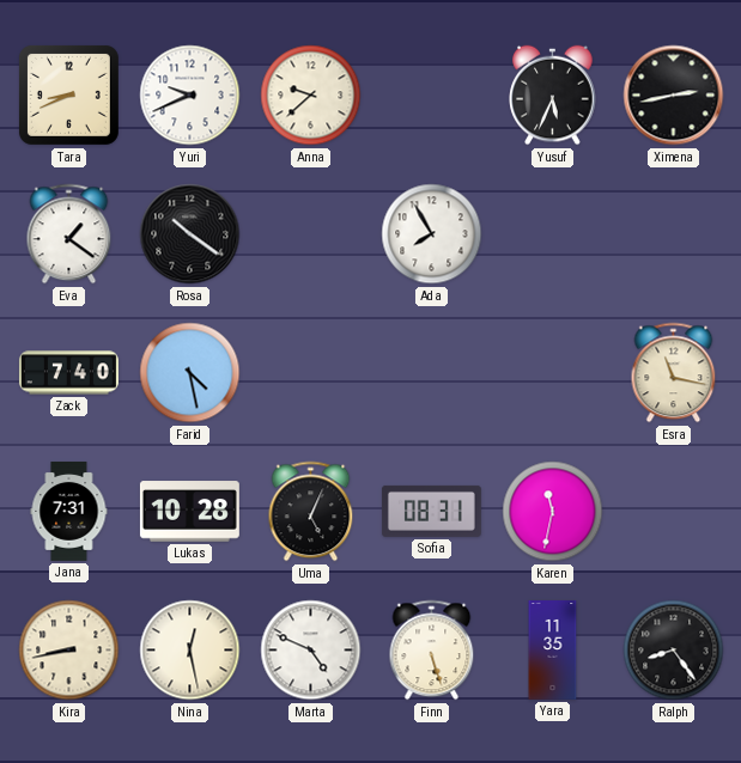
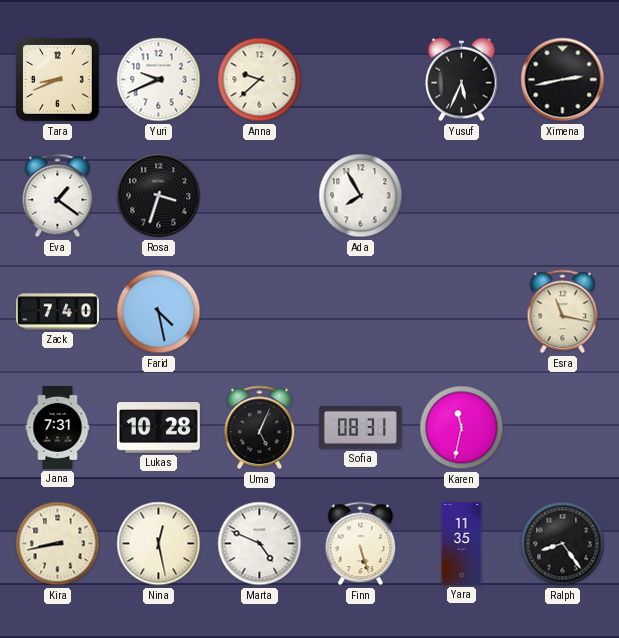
Rosa: 10:21 -> 3:33 (159, 196)
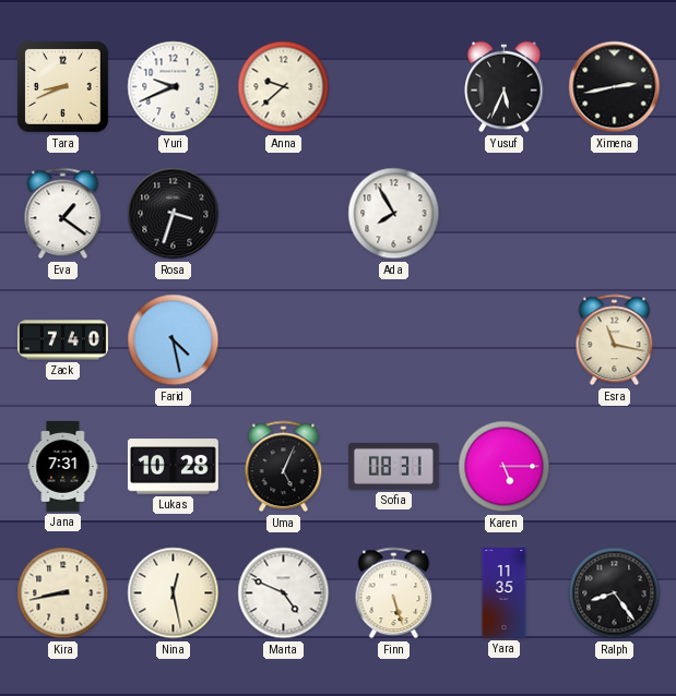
Karen: 11:32 -> 5:15 (505, 467)
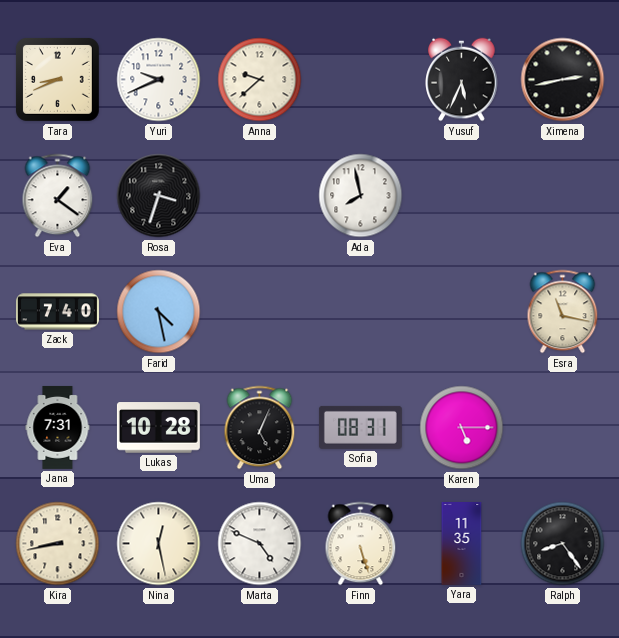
Ada: 7:55 -> 7:58 (361, 196)
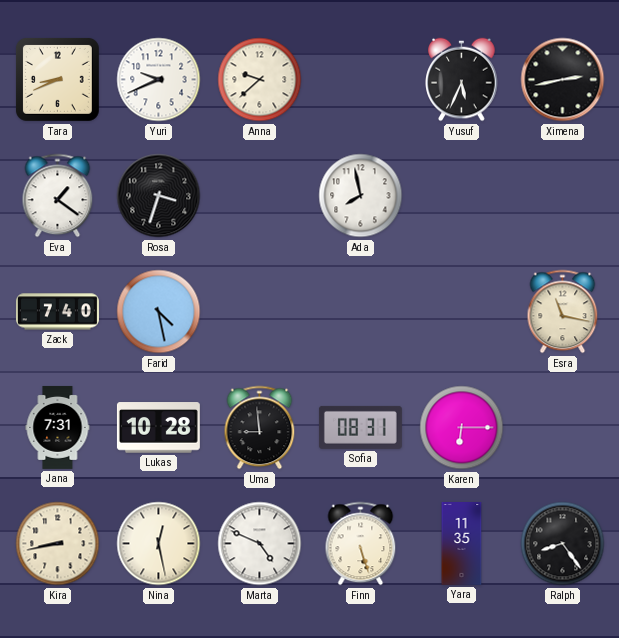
Uma: 5:04 -> 8:59 (260, 428)
Karen: 5:15 -> 6:15 (462, 428)
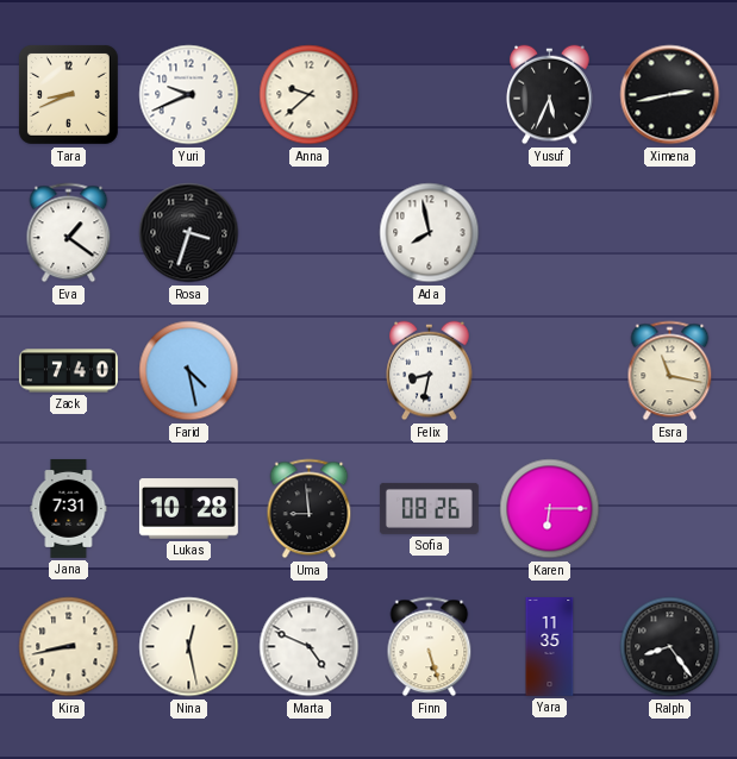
Felix: none -> 8:32 (430, 371)
Sofia: 08:31 -> 08:26 (429, 508)
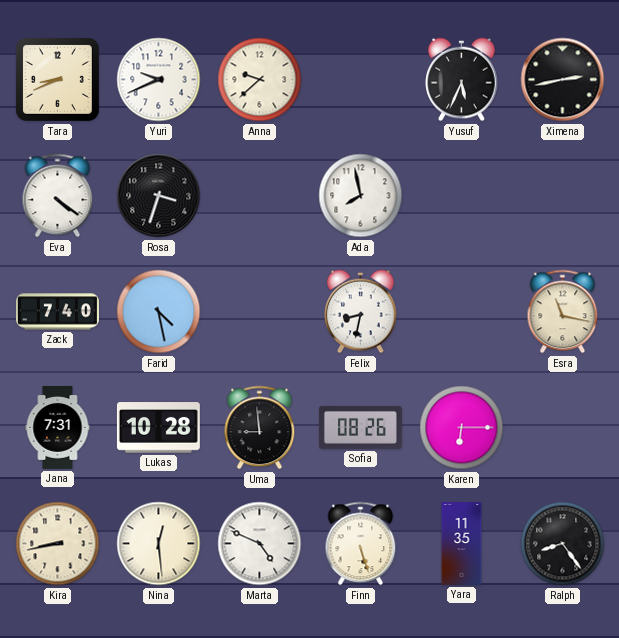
Eva: 1:21 -> 4:21 (58, 196)
Nina: 12:28 -> 12:29 (159, 544)
